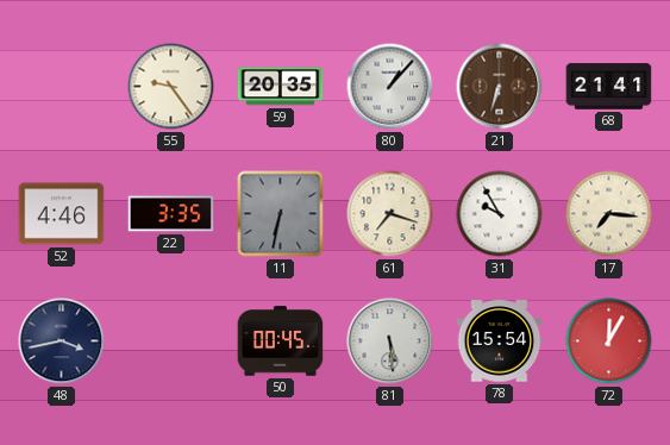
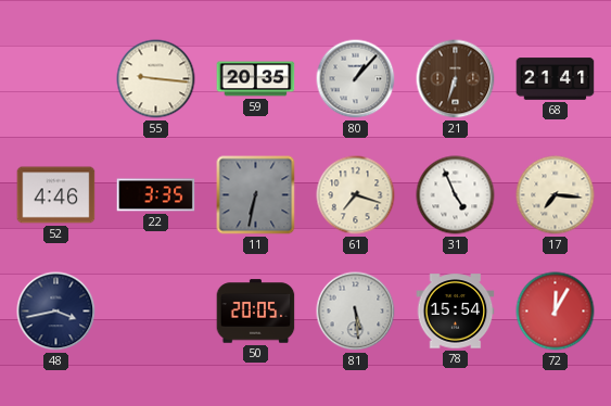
55: 9:24 -> 9:16 (156, 79)
31: 9:55 -> 4:56 (456, 195)
50: 00:45 -> 20:05 (256, 312)
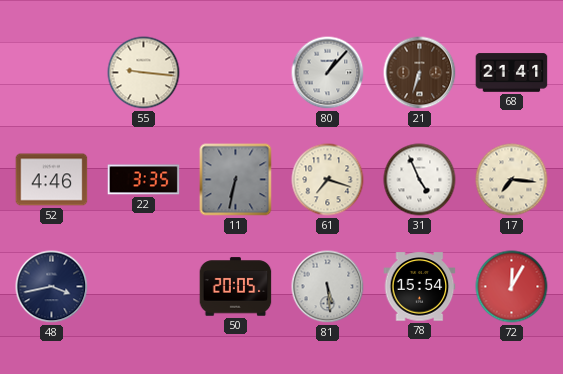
59: 20:35 -> none (256, 79)
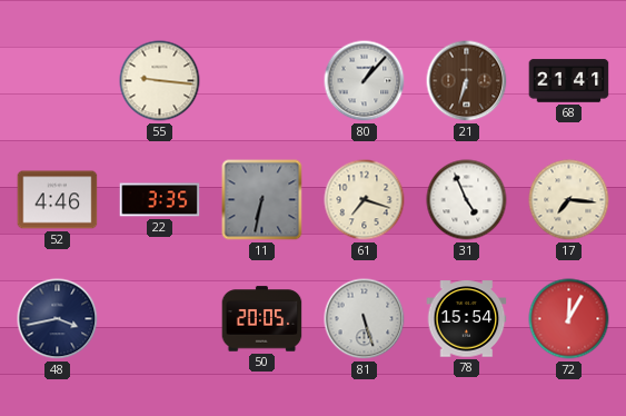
81: 5:29 -> 5:27 (365, 319)
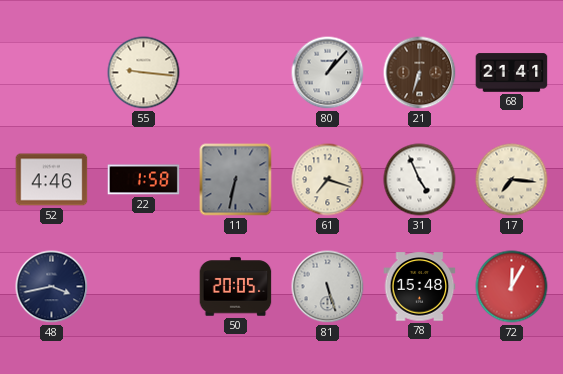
22: 3:35 -> 1:58 (144, 180)
78: 15:54 -> 15:48 (420, 287)
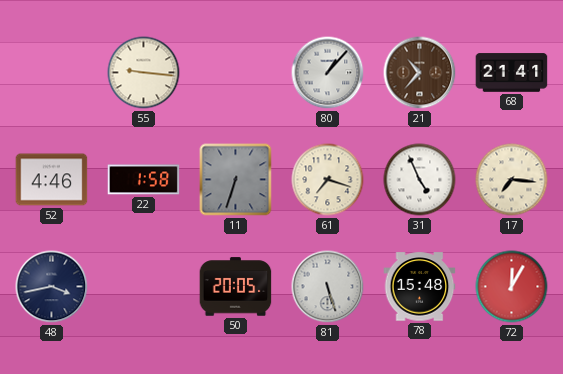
21: 6:33 -> 10:37 (420, 73)
11: 6:32 -> 6:33 (236, 180)
